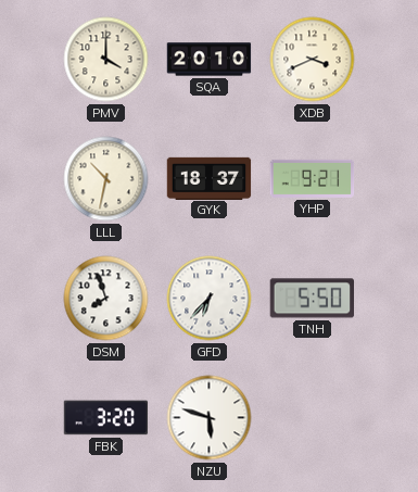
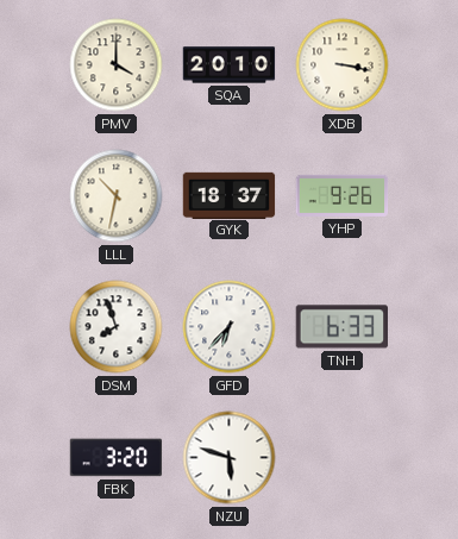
XDB: 3:41 -> 3:17 (343, 65)
YHP: 9:21 -> 9:26 (343, 195)
TNH: 5:50 -> 6:33 (341, 327)
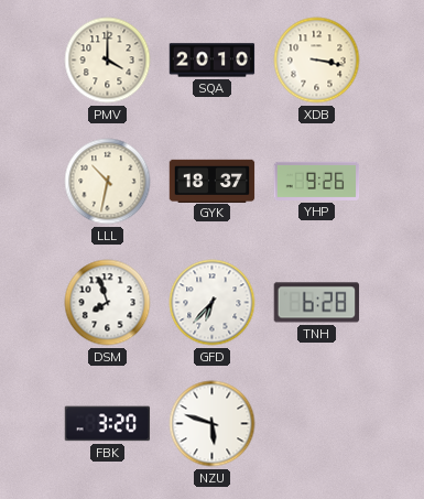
TNH: 6:33 -> 6:28 (316, 303)
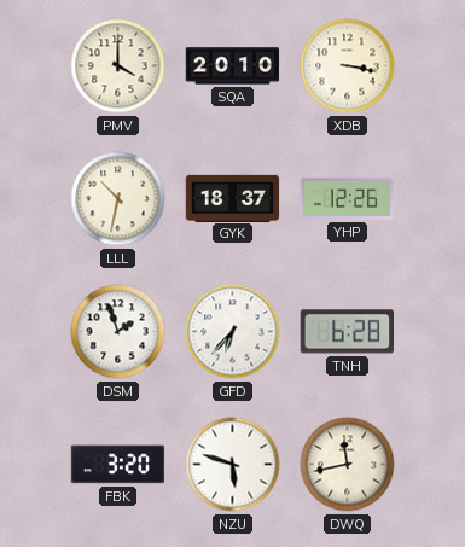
YHP: 9:26 -> 12:26 (348, 198)
DSM: 7:57 -> 1:57 (118, 332)
DWQ: none -> 11:43 (348, 465)
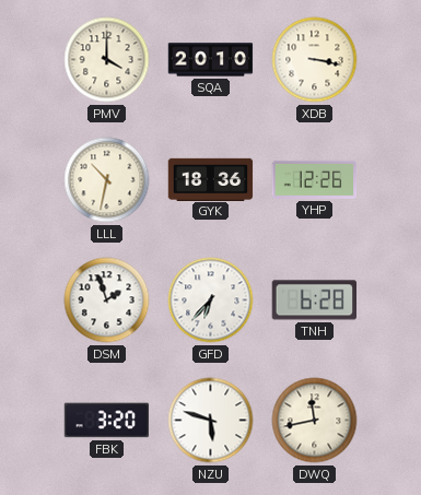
GYK: 18:37 -> 18:36 (211, 179)
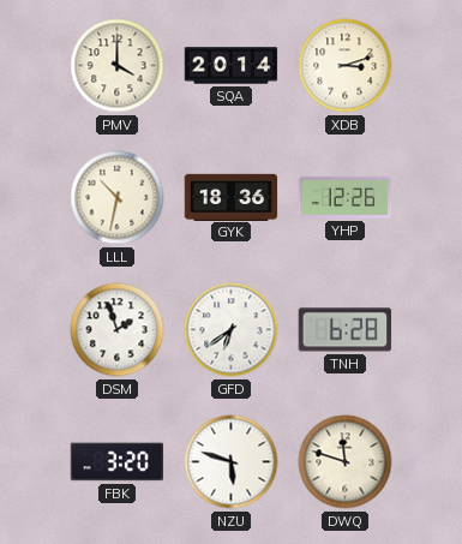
SQA: 20:10 -> 20:14 (232, 66)
XDB: 3:17 -> 3:12 (346, 66)
GFD: 6:37 -> 6:39 (232, 330)
DWQ: 11:43 -> 11:48 (346, 462)
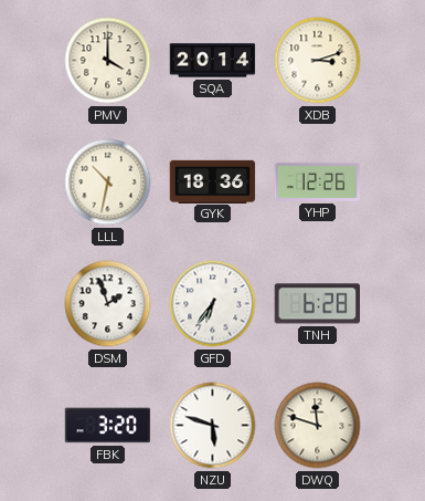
GFD: 6:39 -> 6:36 (213, 304)
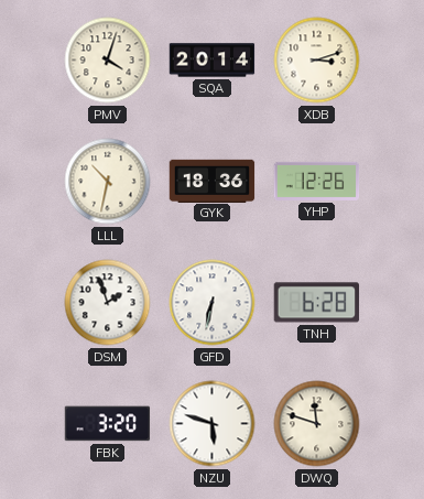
PMV: 4:00 -> 4:03 (108, 61)
GFD: 6:36 -> 6:32 (213, 303)
